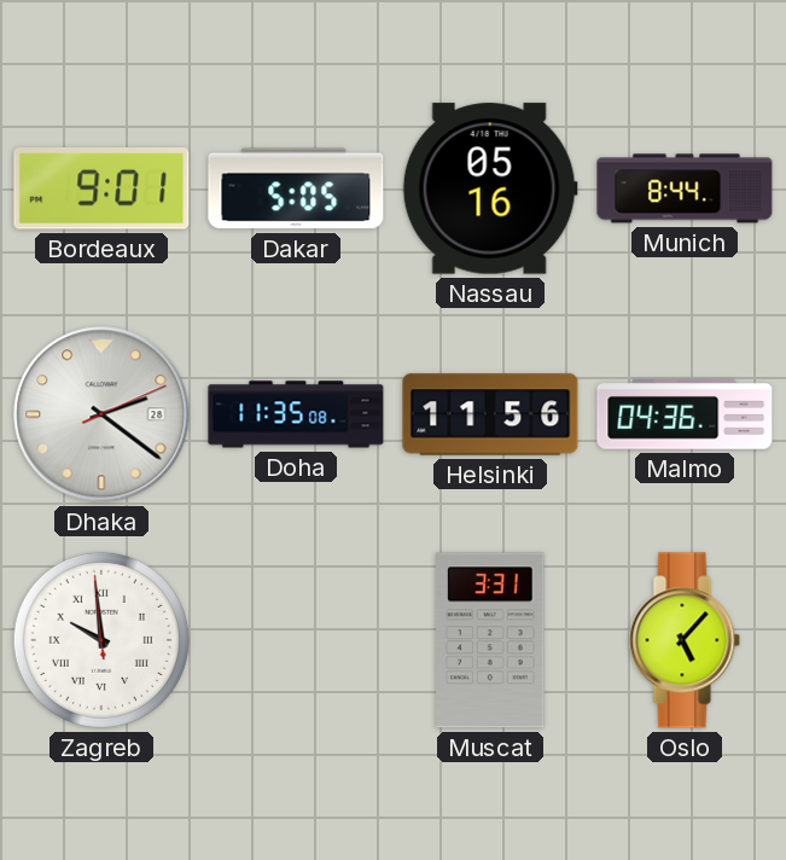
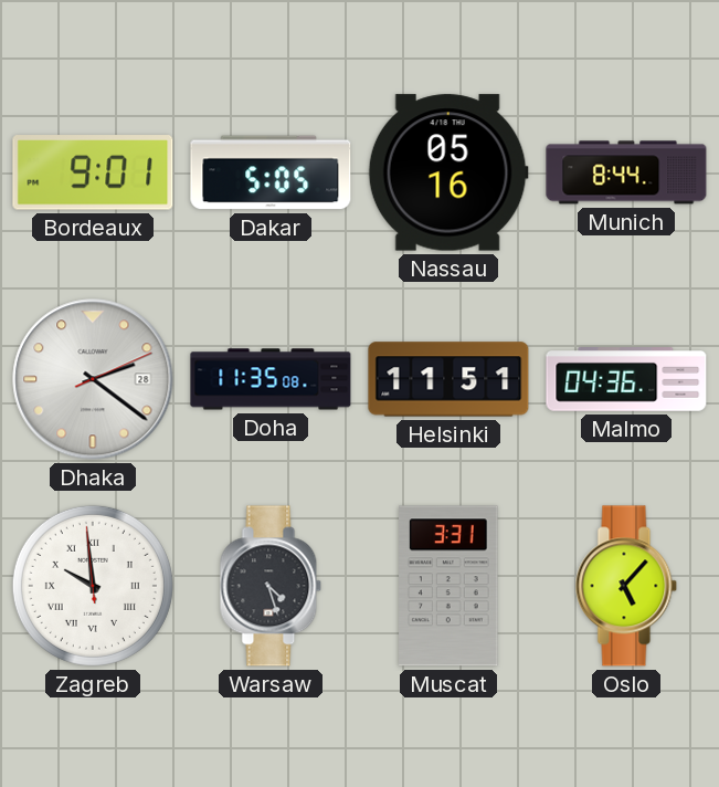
Helsinki: 11:56 -> 11:51 (448, 379)
Warsaw: none -> 4:27 (271, 586)
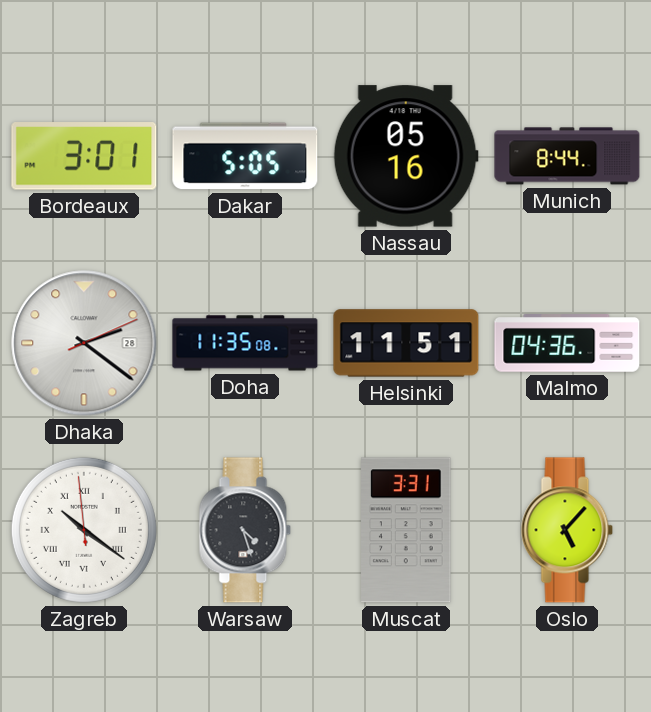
Bordeaux: 9:01 -> 3:01 (84, 156)
Zagreb: 9:58 -> 10:20 (84, 530)
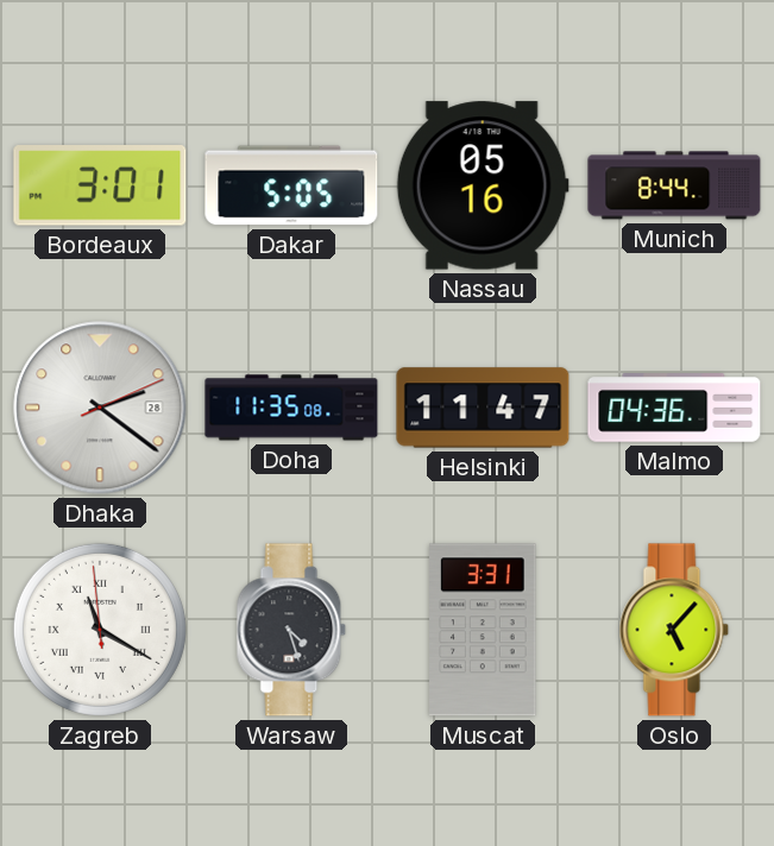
Helsinki: 11:51 -> 11:47 (483, 408)
Zagreb: 10:20 -> 11:19 (100, 630)
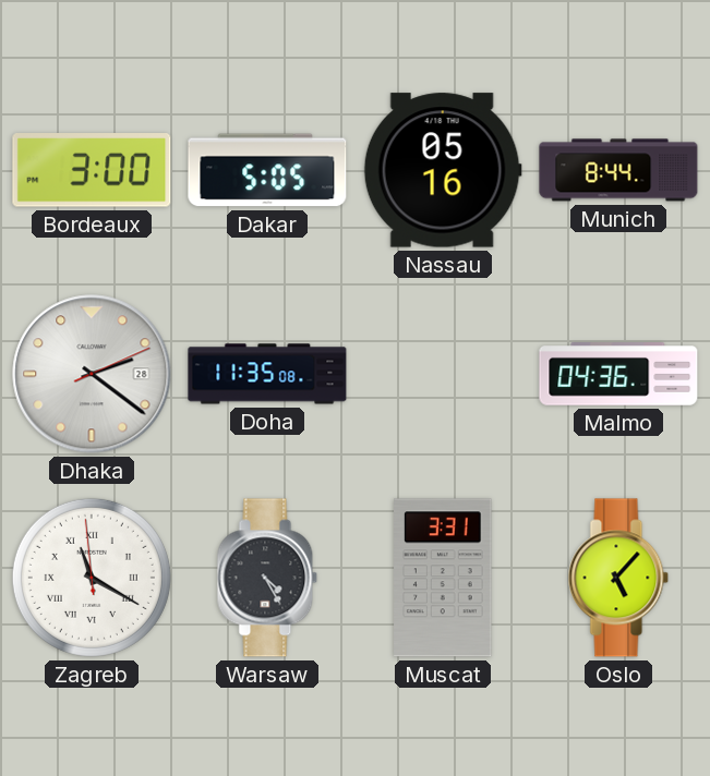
Bordeaux: 3:01 -> 3:00 (92, 170)
Helsinki: 11:47 -> none (483, 408)
Warsaw: 4:27 -> 4:25 (267, 578)
